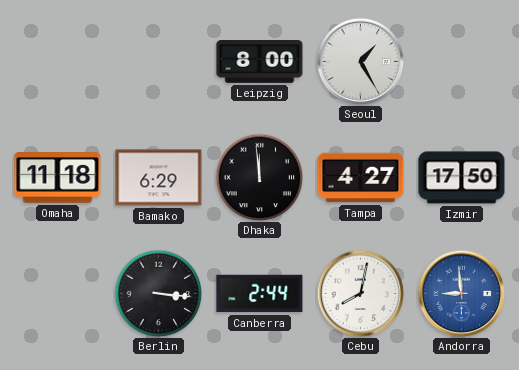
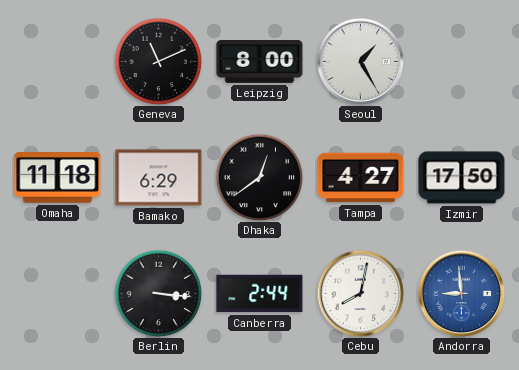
Geneva: none -> 11:11 (158, 61)
Dhaka: 11:59 -> 12:39 (259, 177)
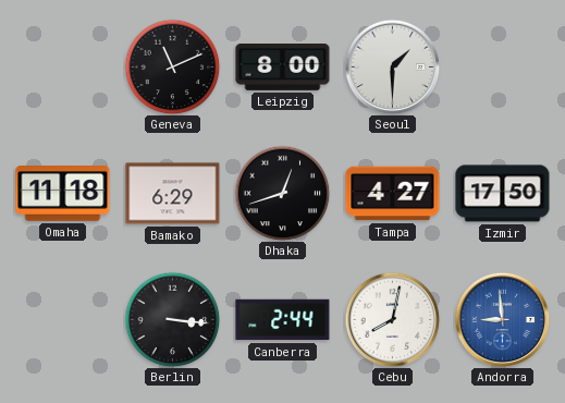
Seoul: 1:25 -> 1:30 (392, 66)
Dhaka: 12:39 -> 12:42 (282, 193)
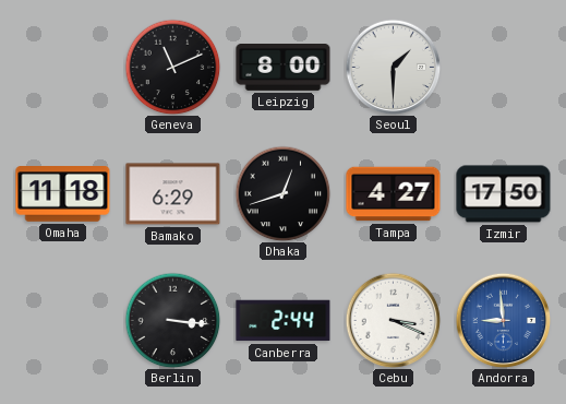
Cebu: 8:02 -> 3:19 (393, 320)
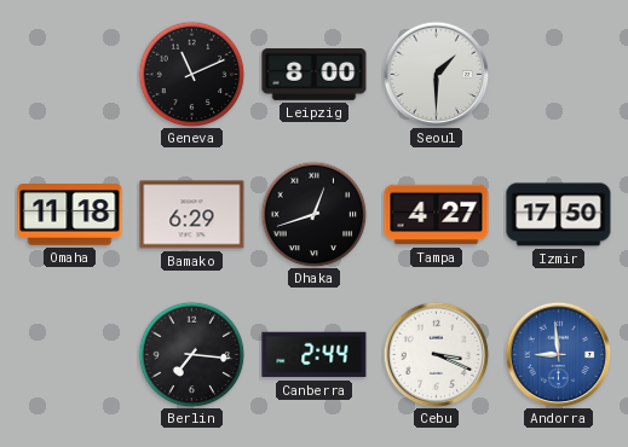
Berlin: 3:16 -> 7:16 (191, 354)
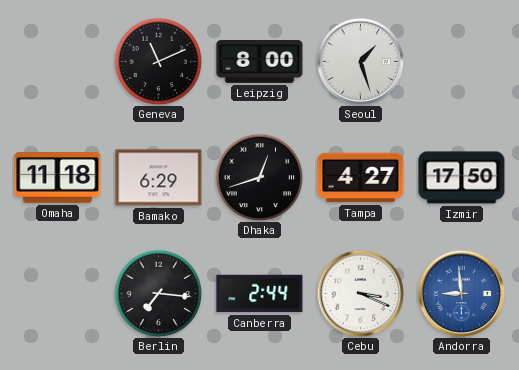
Seoul: 1:30 -> 1:27 (360, 61)
